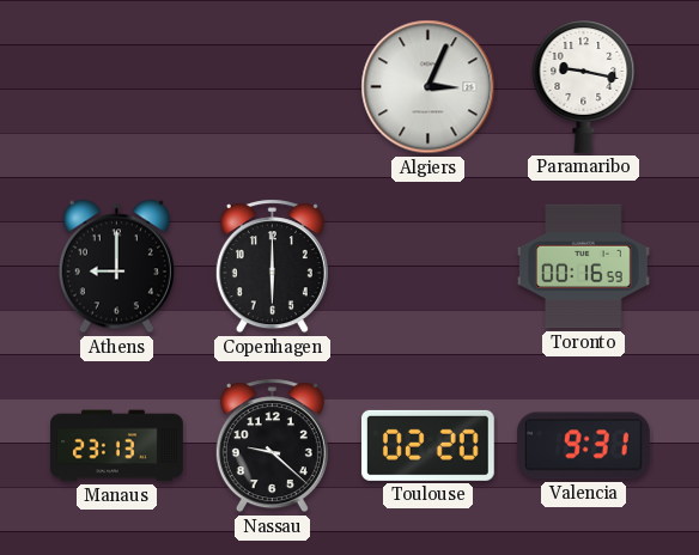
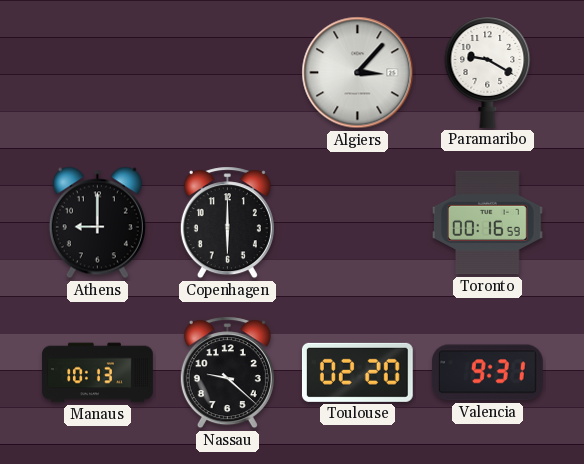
Algiers: 3:04 -> 3:07 (358, 73)
Paramaribo: 9:17 -> 9:20 (488, 72)
Manaus: 23:13 -> 10:13 (98, 373)
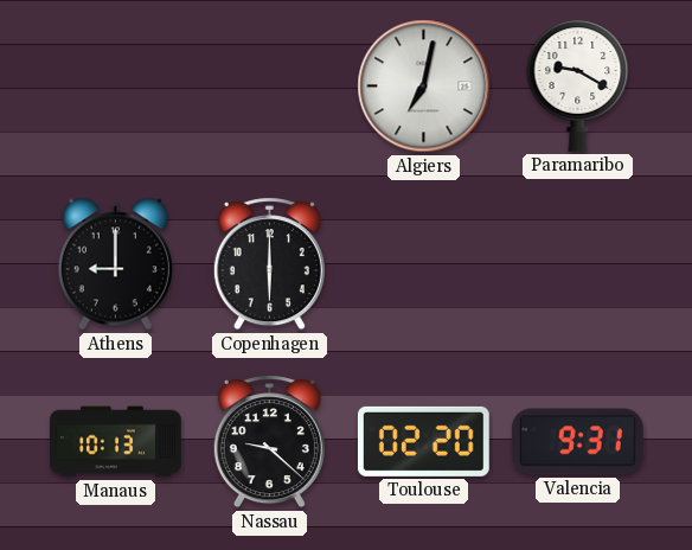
Algiers: 3:07 -> 7:02 (424, 87)
Toronto: 00:16 -> none (488, 223)
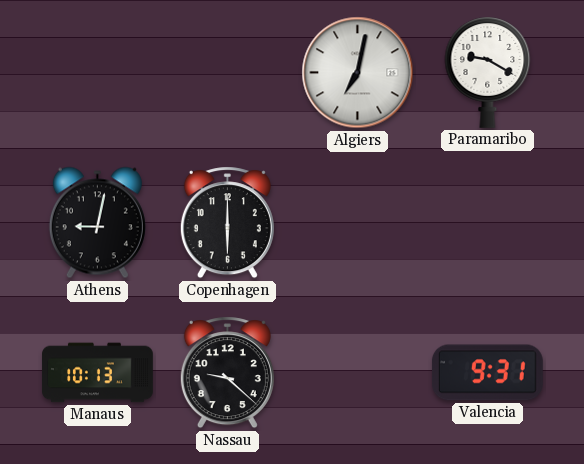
Athens: 9:00 -> 9:02 (97, 223)
Toulouse: 02:20 -> none (423, 441)
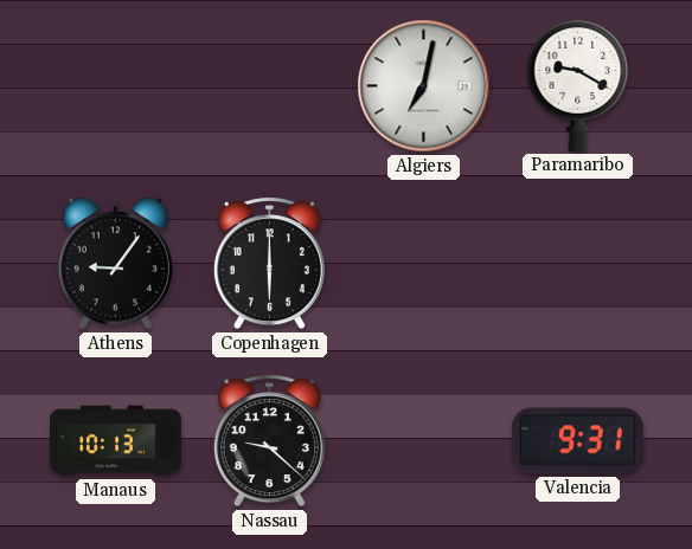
Athens: 9:02 -> 9:06 (115, 264)
